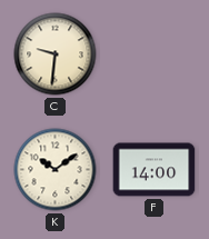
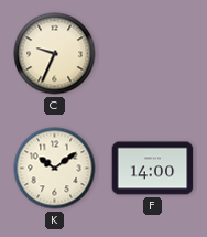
C: 9:31 -> 9:34 (55, 54)
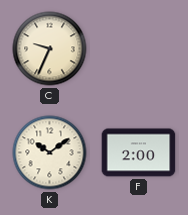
F: 14:00 -> 2:00 (139, 153)
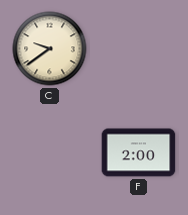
C: 9:34 -> 9:39 (50, 49)
K: 10:09 -> none (50, 153)
